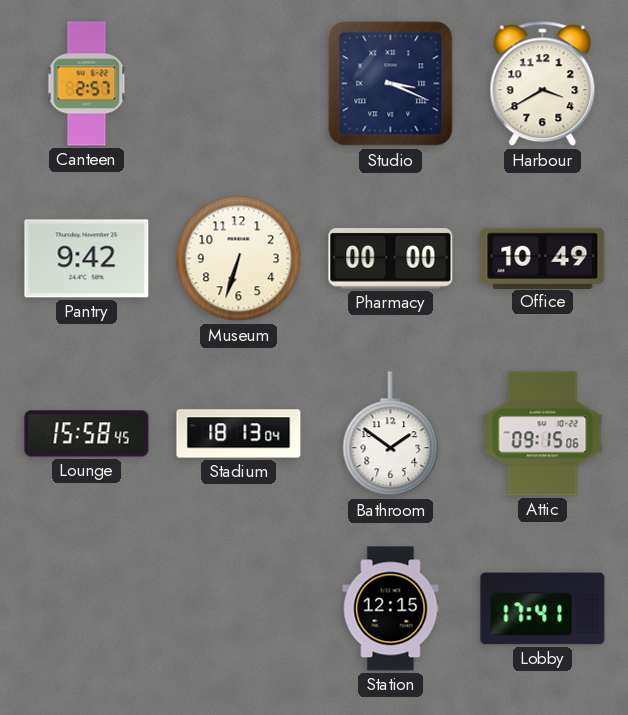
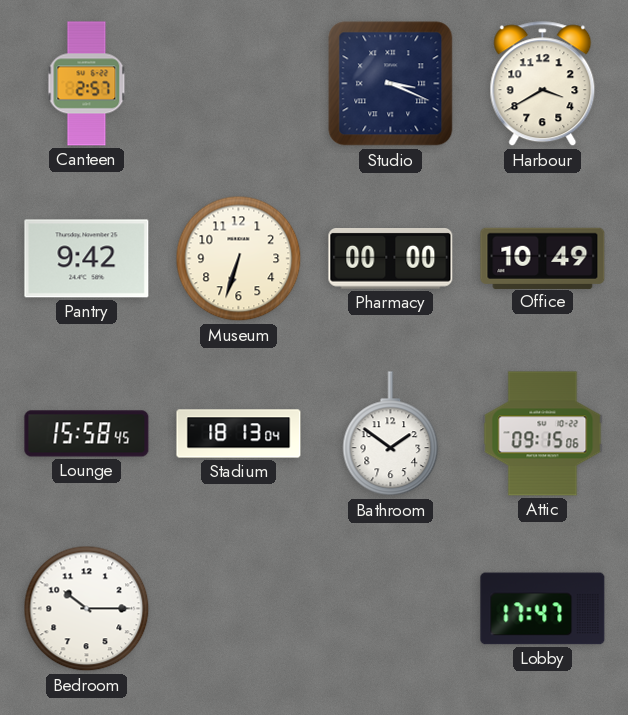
Bedroom: none -> 10:15 (87, 609)
Station: 12:15 -> none (391, 609)
Lobby: 17:41 -> 17:47 (543, 609)
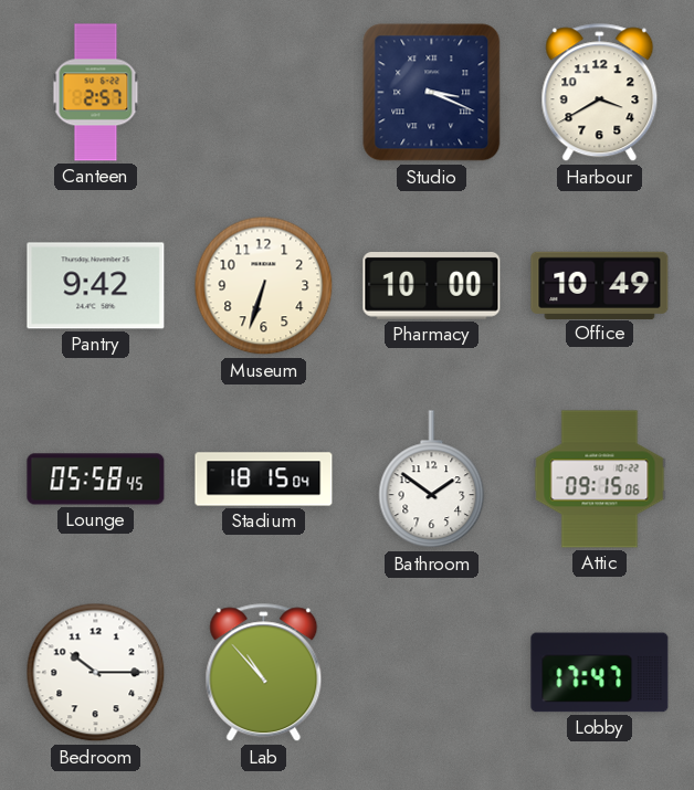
Pharmacy: 00:00 -> 10:00 (432, 286)
Lounge: 15:58 -> 05:58 (96, 480)
Stadium: 18:13 -> 18:15 (264, 480)
Lab: none -> 10:53 (264, 673)
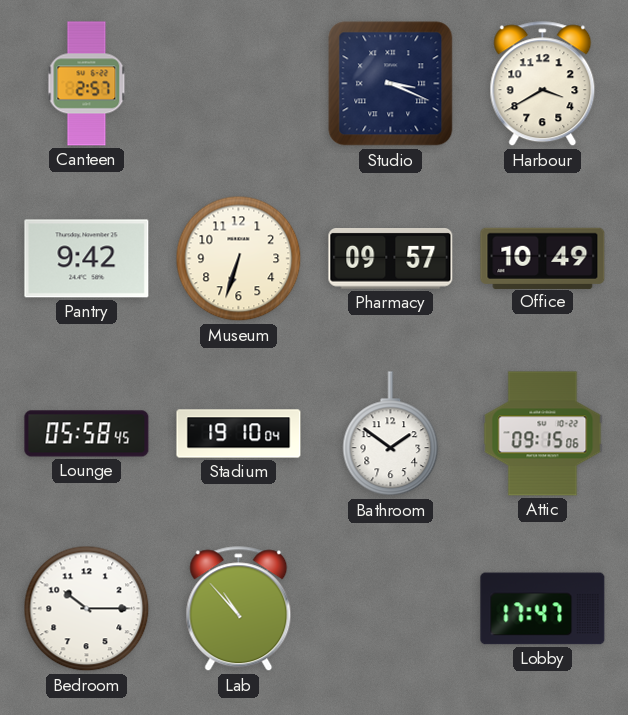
Pharmacy: 10:00 -> 09:57 (391, 259)
Stadium: 18:15 -> 19:10 (239, 434)
